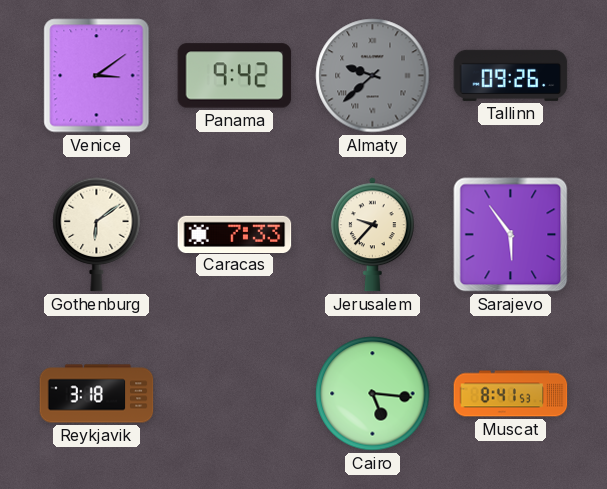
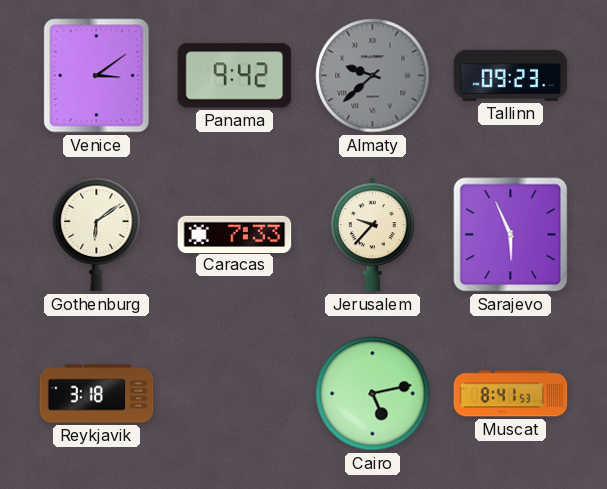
Tallinn: 09:26 -> 09:23 (511, 75)
Sarajevo: 5:54 -> 5:56 (511, 235)
Cairo: 5:16 -> 5:13 (373, 394)
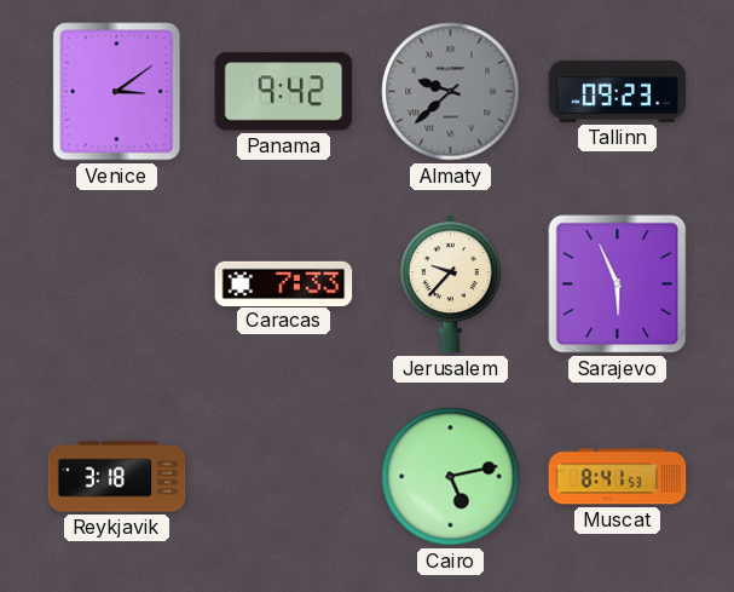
Gothenburg: 6:09 -> none (97, 235)
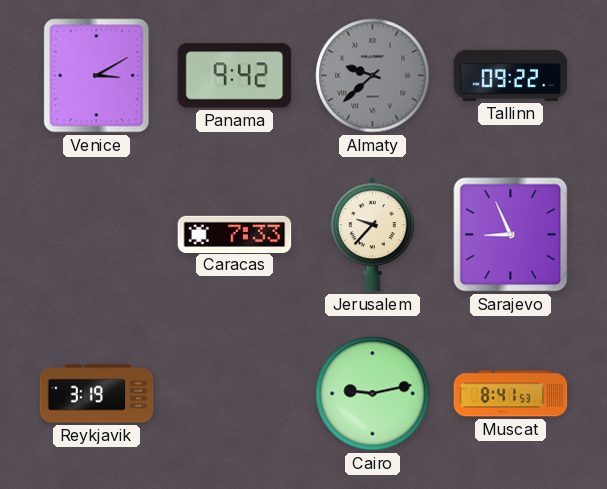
Venice: 3:09 -> 3:10 (97, 76)
Tallinn: 09:23 -> 09:22 (511, 75)
Sarajevo: 5:56 -> 8:56 (511, 235)
Reykjavik: 3:18 -> 3:19 (97, 394)
Cairo: 5:13 -> 9:13 (373, 394)
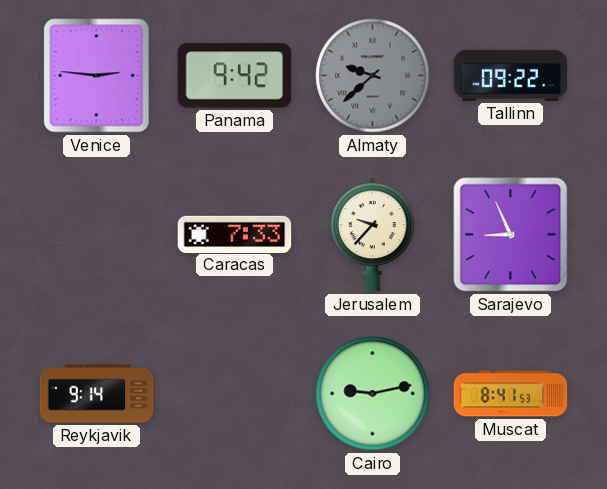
Venice: 3:10 -> 2:46 (97, 76)
Reykjavik: 3:19 -> 9:14 (97, 394)
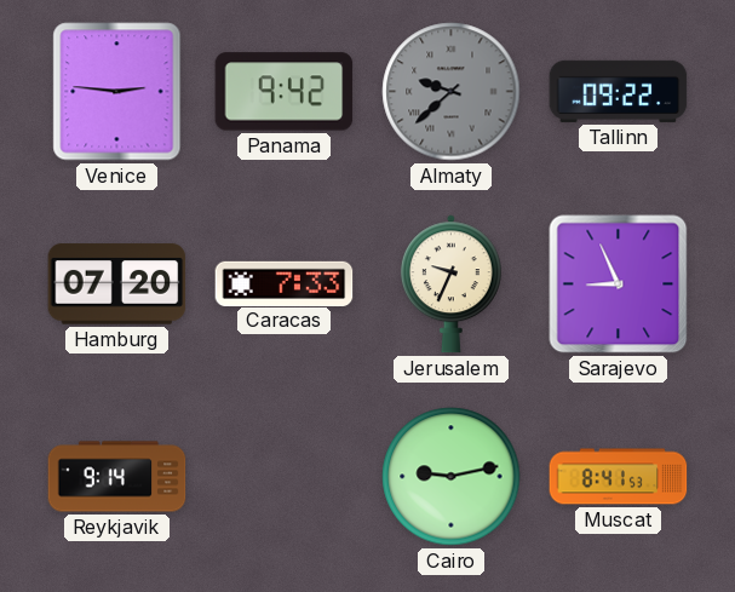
Hamburg: none -> 07:20 (117, 284)
Jerusalem: 9:37 -> 9:34 (450, 284)
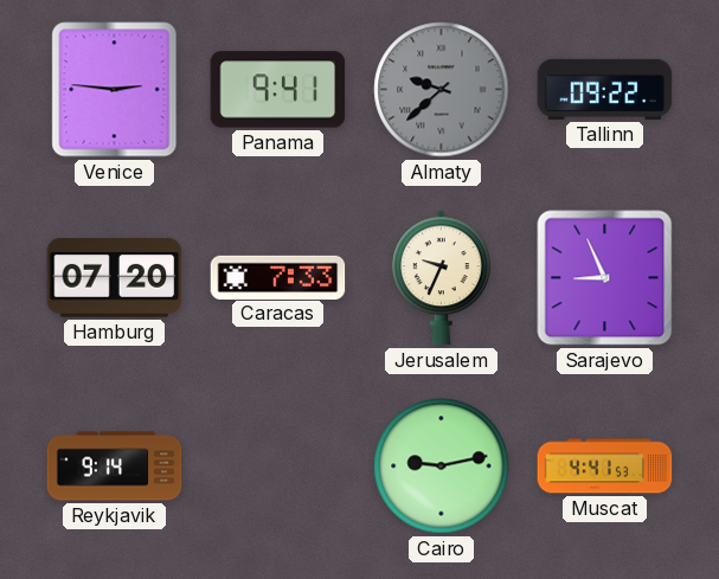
Panama: 9:42 -> 9:41 (278, 90)
Muscat: 8:41 -> 4:41 (605, 467)
